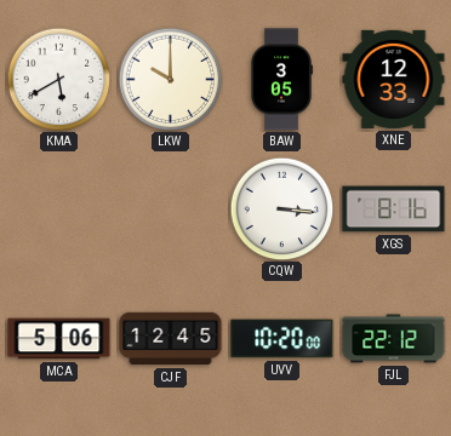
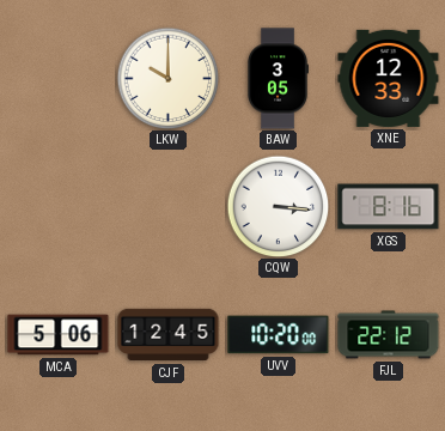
KMA: 5:40 -> none (58, 79)
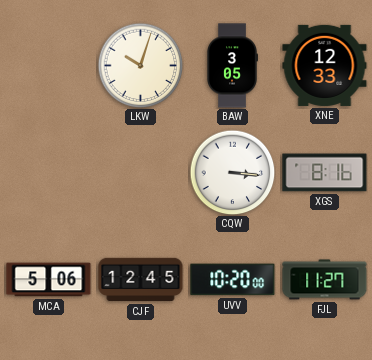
LKW: 10:00 -> 10:03 (140, 65)
FJL: 22:12 -> 11:27 (325, 280)
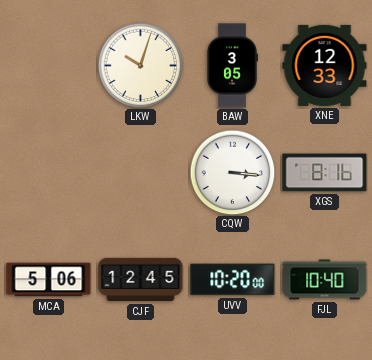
FJL: 11:27 -> 10:40 (325, 280)
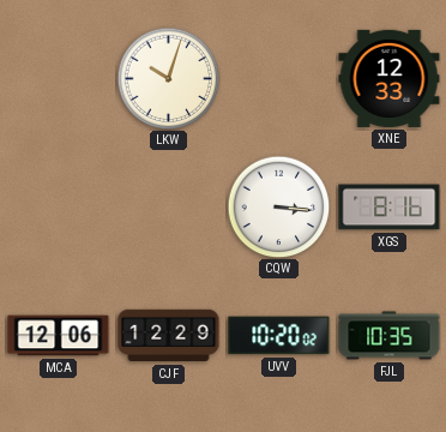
BAW: 3:05 -> none (232, 66)
MCA: 5:06 -> 12:06 (59, 336)
CJF: 12:45 -> 12:29 (169, 336)
UVV: 10:20:00 -> 10:20:02 (279, 336)
FJL: 10:40 -> 10:35 (390, 336)
